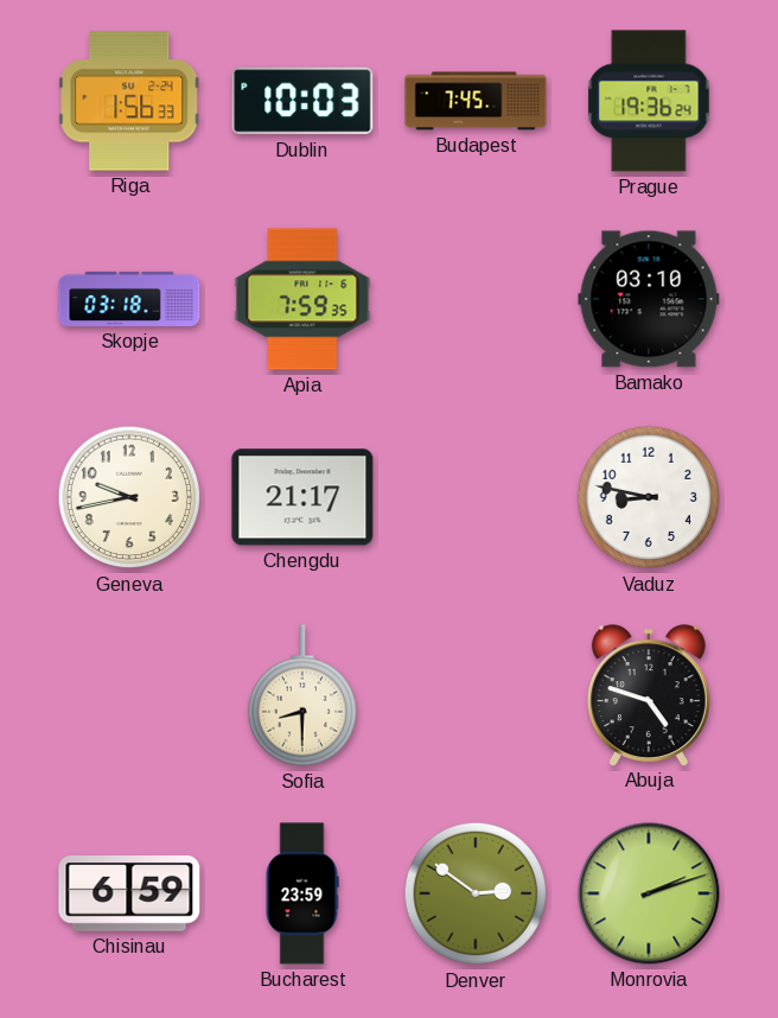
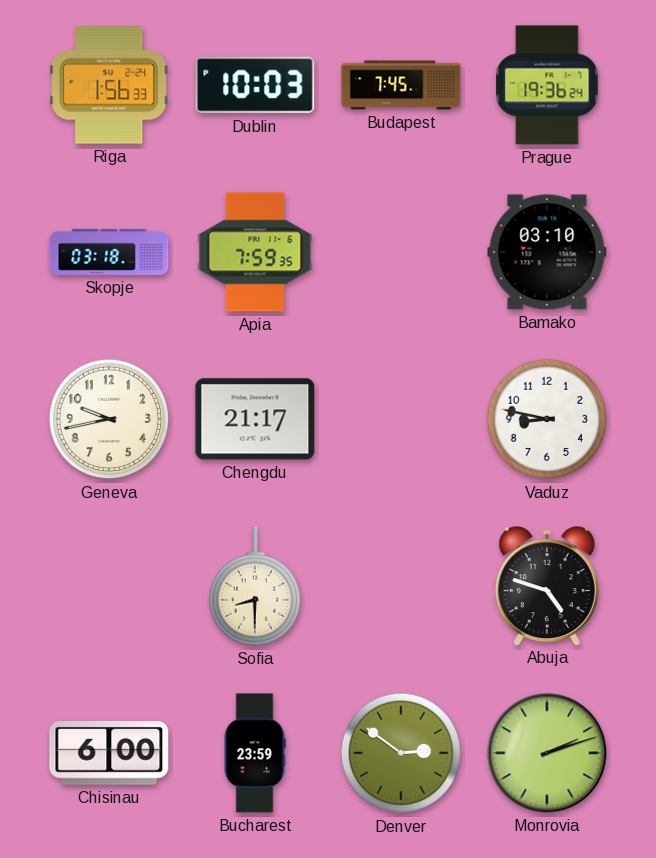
Chisinau: 6:59 -> 6:00 (109, 754)
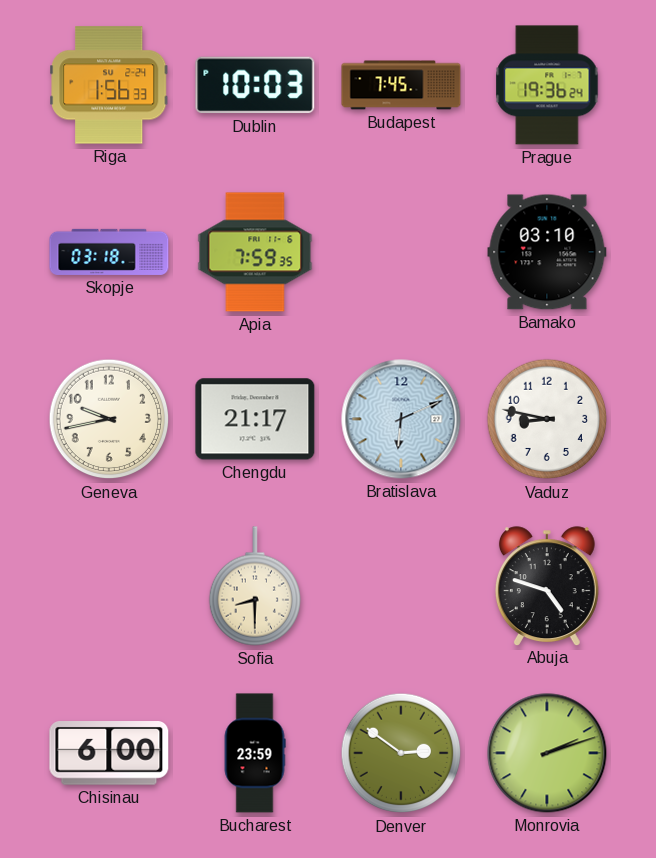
Bratislava: none -> 6:11 (401, 419)
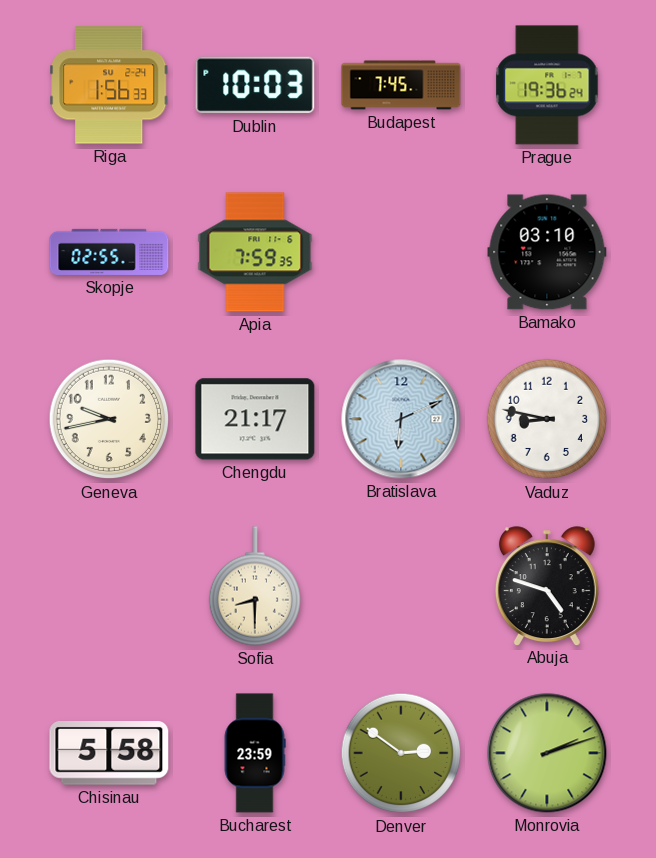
Skopje: 03:18 -> 02:55 (109, 252)
Chisinau: 6:00 -> 5:58 (109, 754)
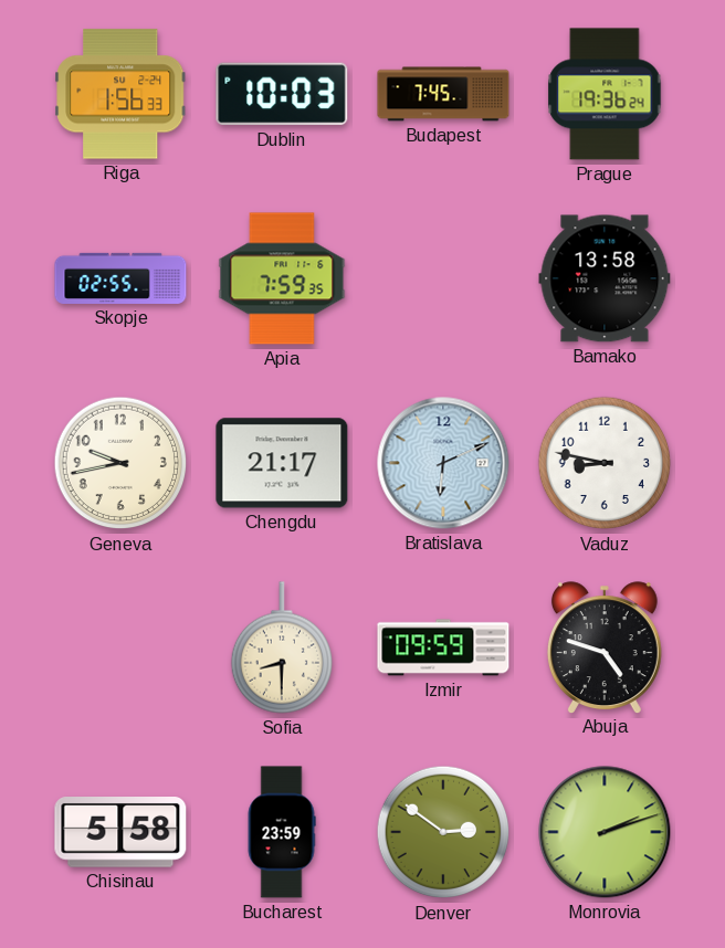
Bamako: 03:10 -> 13:58 (605, 278)
Izmir: none -> 09:59 (443, 647)
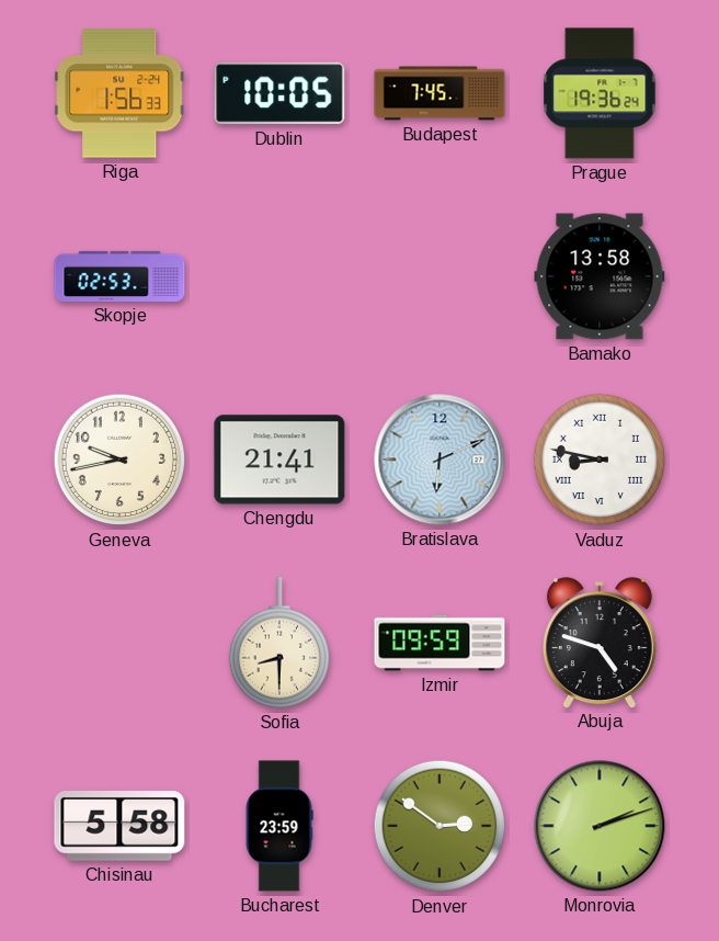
Dublin: 10:03 -> 10:05 (279, 93)
Skopje: 02:55 -> 02:53 (119, 276)
Apia: 7:59 -> none (282, 278)
Chengdu: 21:17 -> 21:41 (279, 460)
Vaduz numerals: Arabic -> Roman (600, 460)
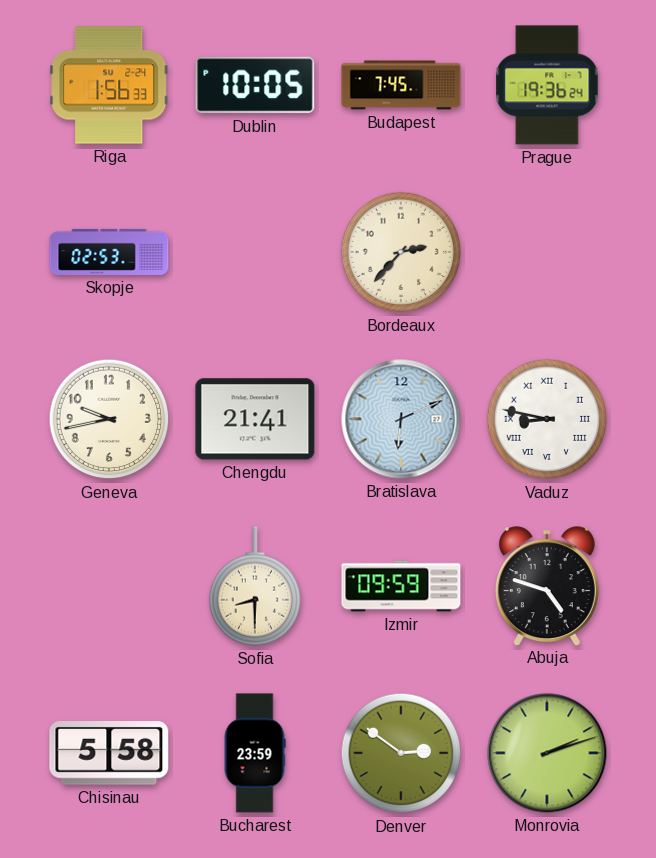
Bordeaux: none -> 2:37 (401, 252)
Bamako: 13:58 -> none (600, 276)
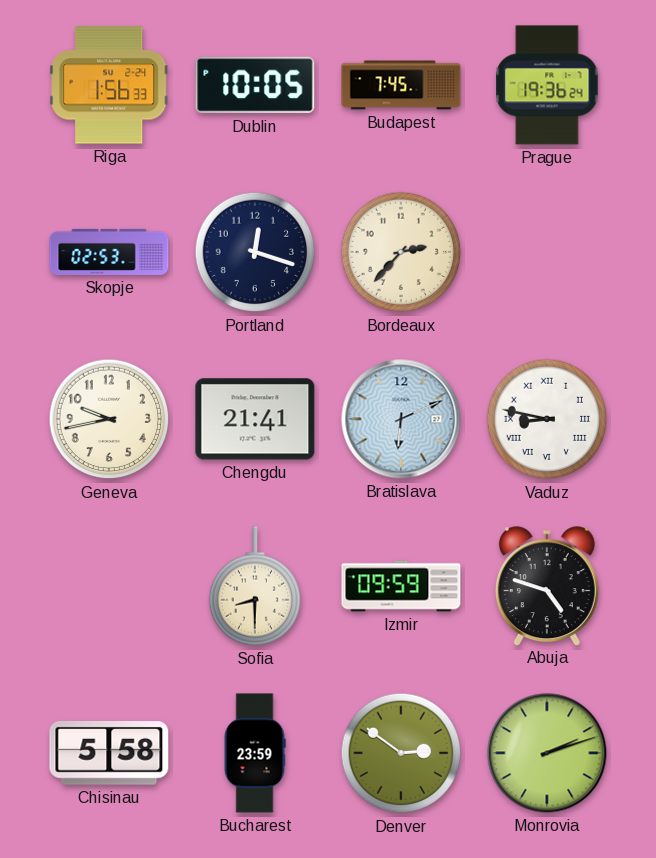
Portland: none -> 12:18 (255, 252)
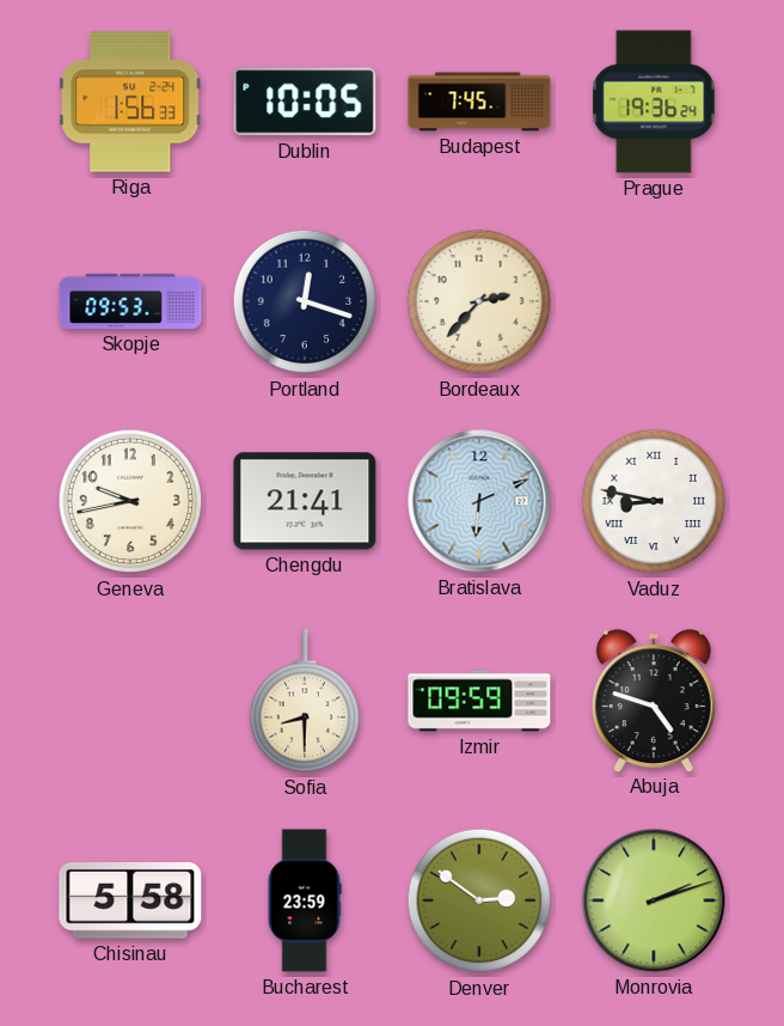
Skopje: 02:53 -> 09:53 (130, 301)
